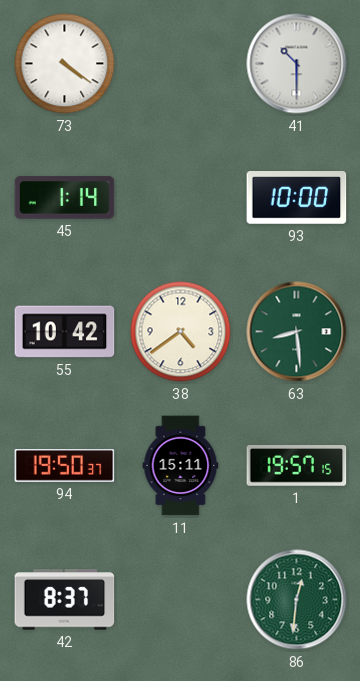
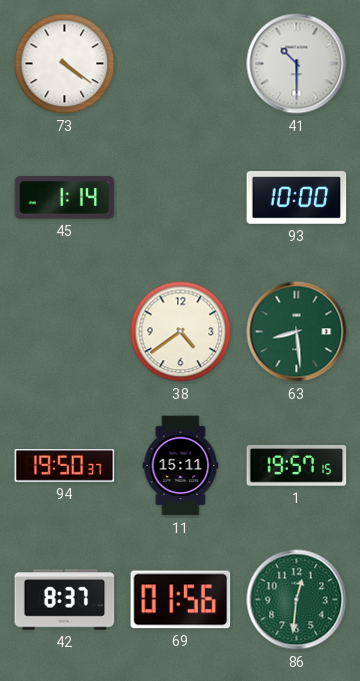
55: 10:42 -> none (65, 332)
69: none -> 01:56 (181, 600)
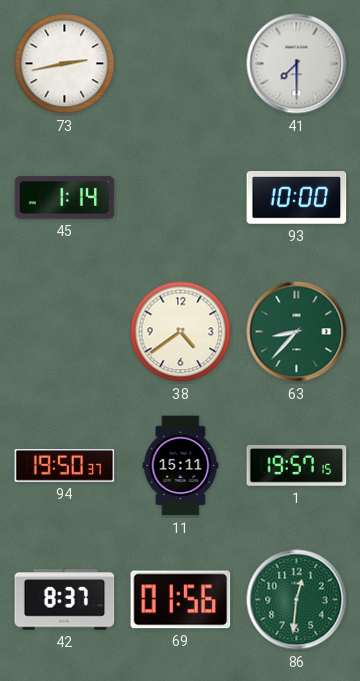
73: 4:21 -> 2:43 (65, 64)
41: 10:30 -> 7:30 (297, 64)
63: 8:29 -> 8:37 (297, 332)
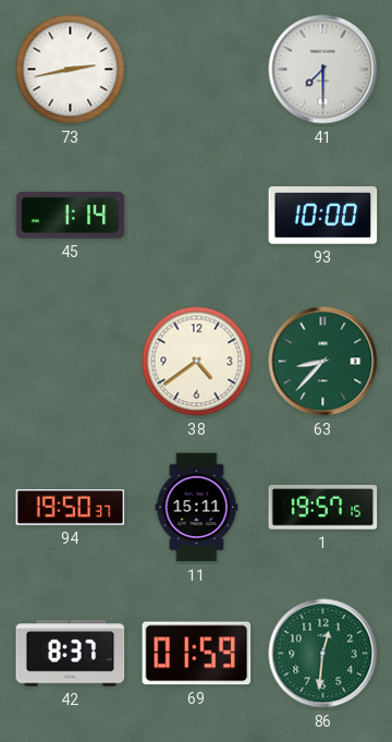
69: 01:56 -> 01:59 (197, 654)
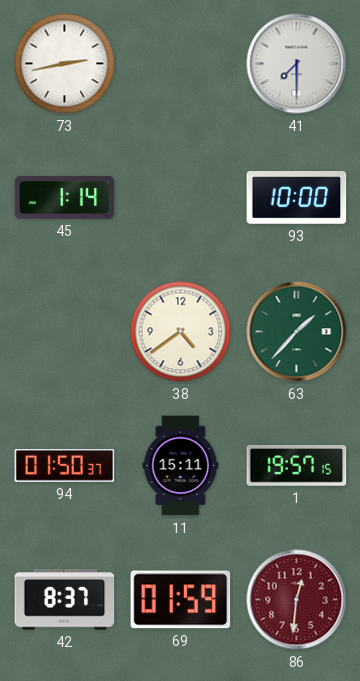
63: 8:37 -> 1:37 (297, 332)
94: 19:50 -> 01:50 (65, 466)
86 dial: green -> burgundy (297, 600)
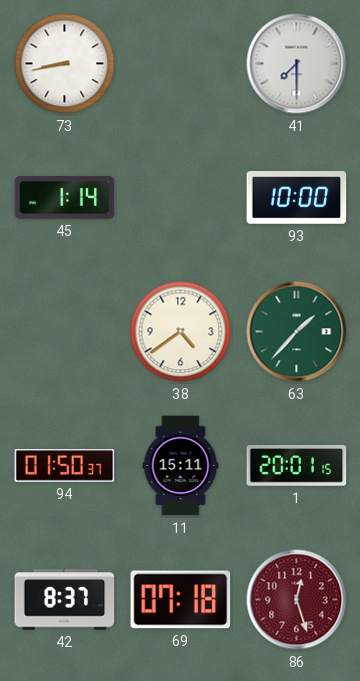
73: 2:43 -> 8:43 (65, 64)
1: 19:57 -> 20:01 (297, 466)
69: 01:59 -> 07:18 (181, 600)
86: 12:31 -> 12:27 (297, 600)
